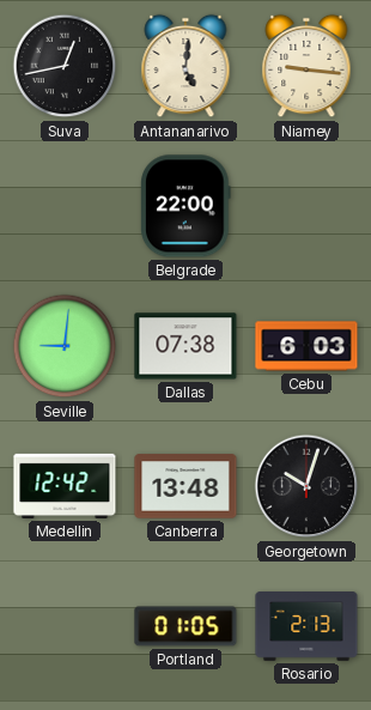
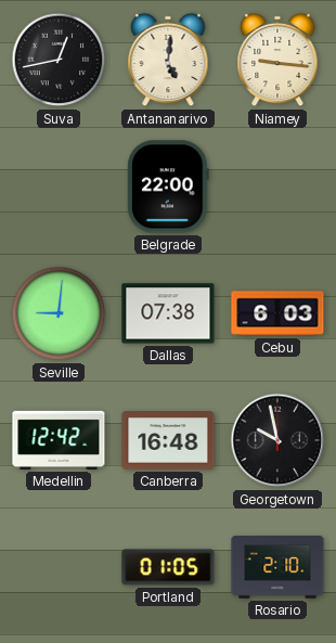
Canberra: 13:48 -> 16:48 (168, 440)
Georgetown: 10:03 -> 9:58 (277, 440)
Rosario: 2:13 -> 2:10 (277, 567)
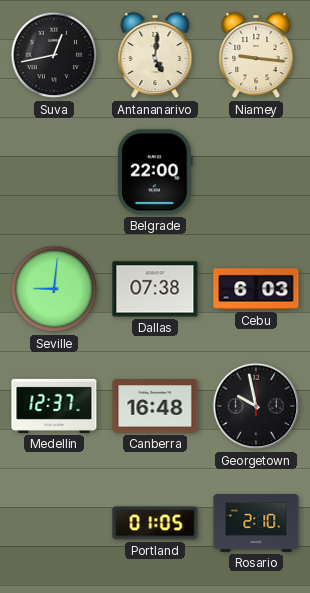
Medellin: 12:42 -> 12:37 (54, 406)
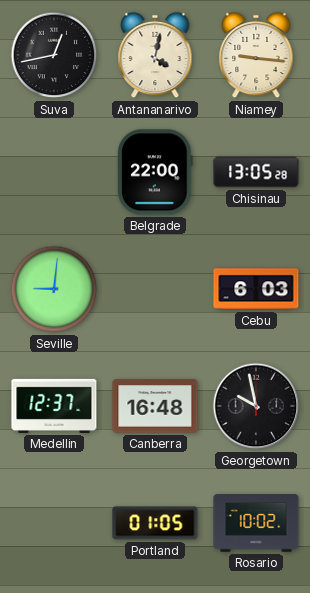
Antananarivo: 5:01 -> 4:02 (155, 55)
Chisinau: none -> 13:05 (256, 172)
Dallas: 07:38 -> none (155, 289)
Rosario: 2:10 -> 10:02 (256, 523)
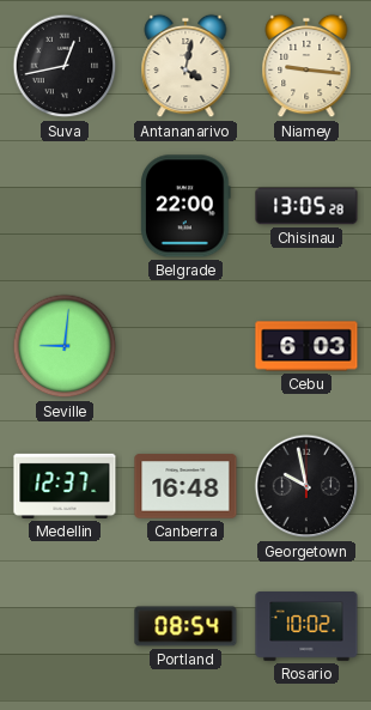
Portland: 01:05 -> 08:54 (185, 626)
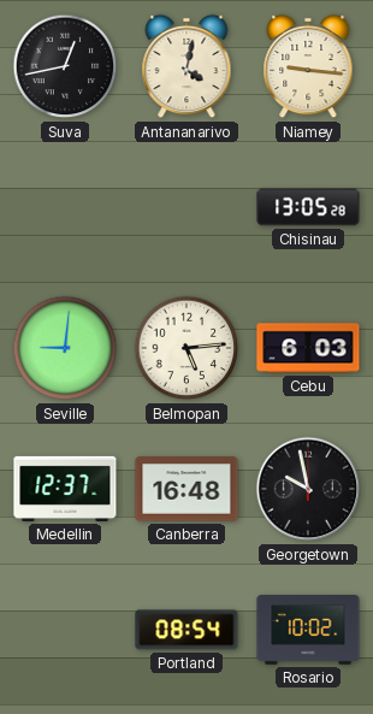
Belgrade: 22:00 -> none (187, 206)
Belmopan: none -> 5:14 (186, 348)
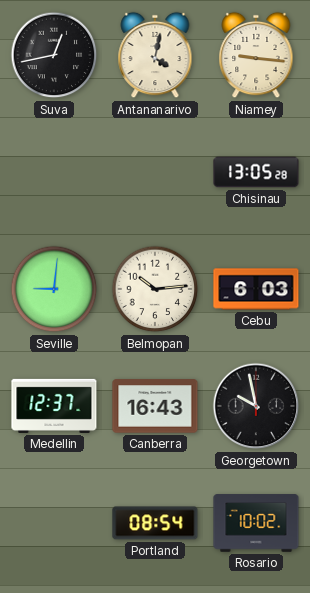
Belmopan: 5:14 -> 10:14 (155, 289)
Canberra: 16:48 -> 16:43 (155, 406)
